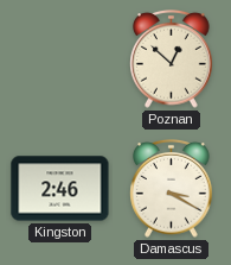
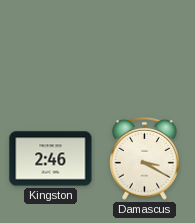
Poznan: 12:52 -> none (172, 59)
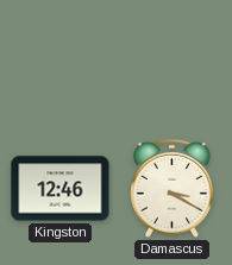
Kingston: 2:46 -> 12:46 (61, 189)
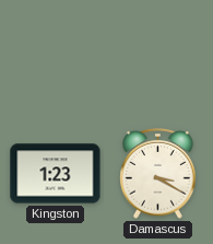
Kingston: 12:46 -> 1:23 (56, 174)
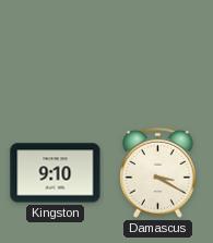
Kingston: 1:23 -> 9:10 (56, 173)
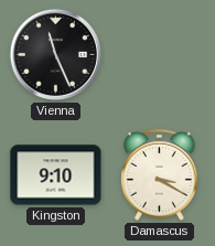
Vienna: none -> 11:26 (55, 54)
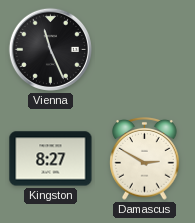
Kingston: 9:10 -> 8:27 (51, 159)
Damascus: 3:20 -> 2:50 (145, 159)
